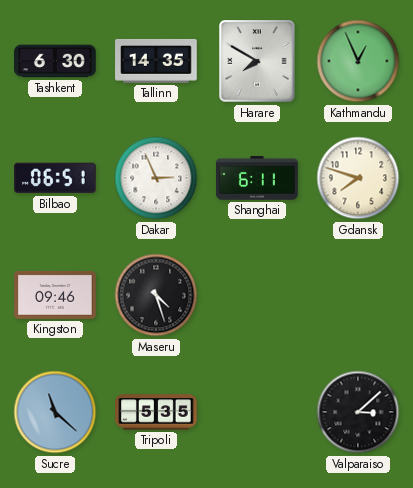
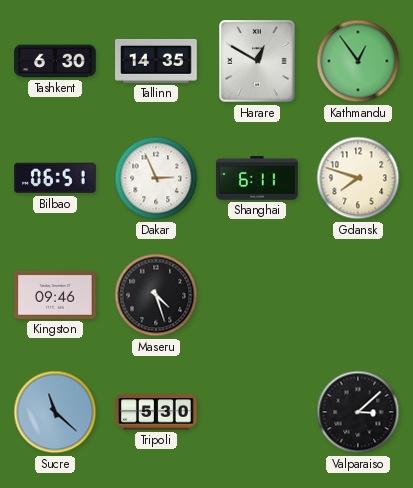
Harare: 7:50 -> 12:50 (257, 61)
Kathmandu: 12:56 -> 12:54 (358, 61)
Tripoli: 5:35 -> 5:30 (156, 412)
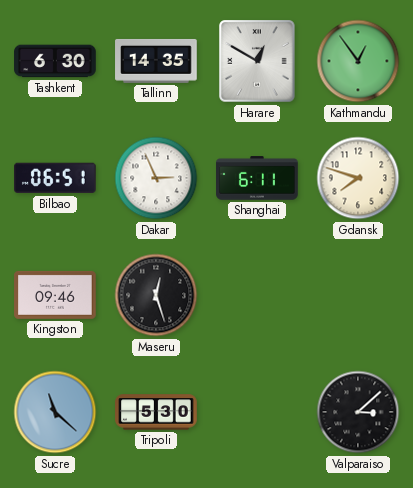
Maseru: 4:27 -> 12:27 (156, 295)
